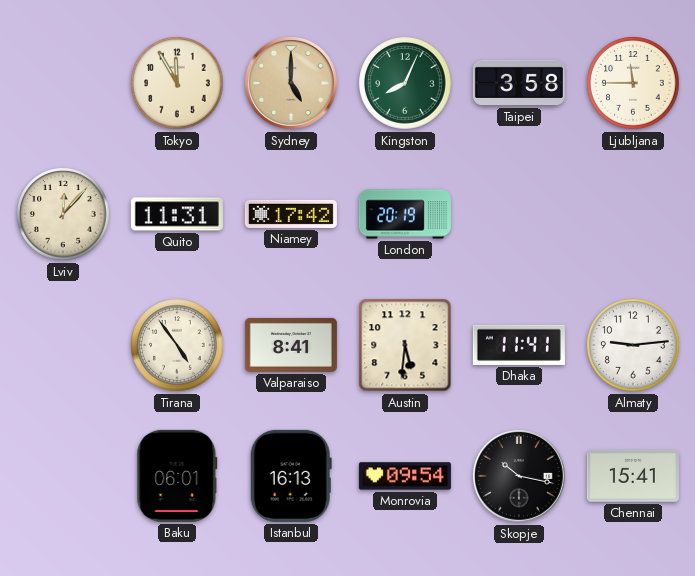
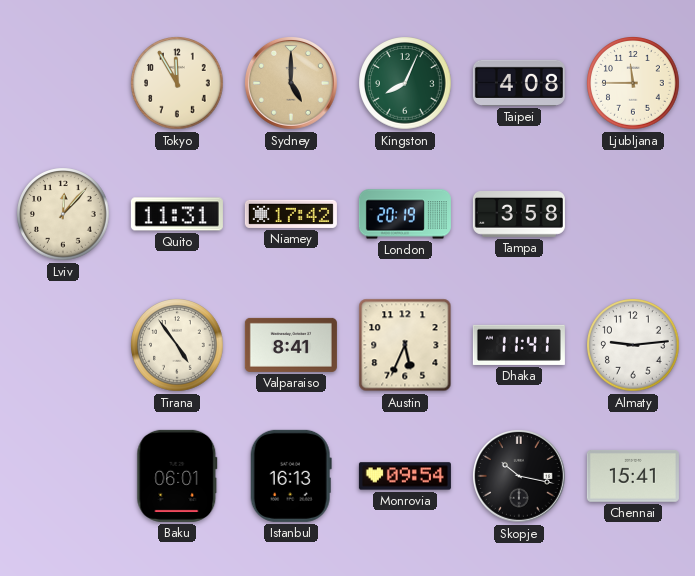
Taipei: 3:58 -> 4:08 (519, 83)
Tampa: none -> 3:58 (519, 215)
Austin: 5:31 -> 5:34 (405, 345)
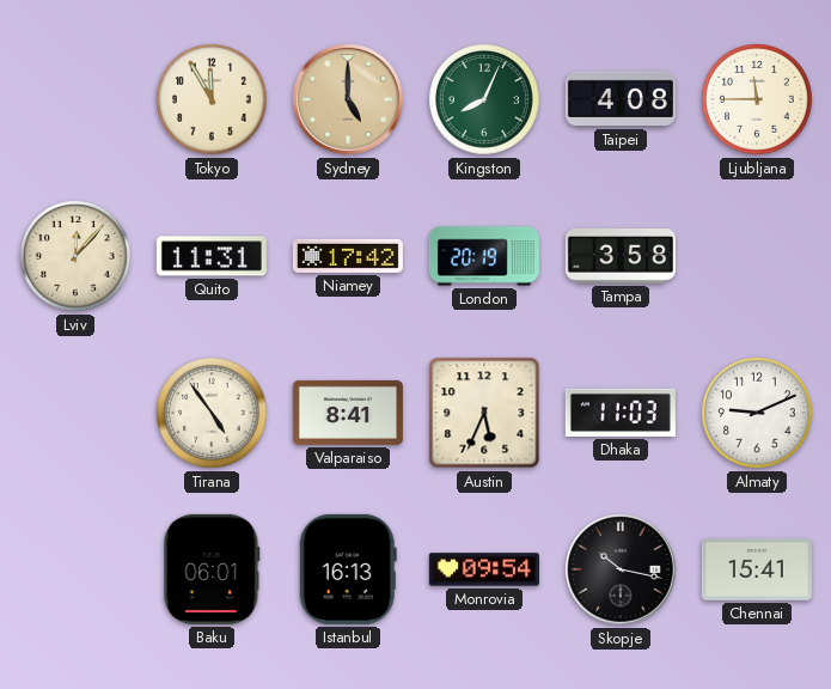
Dhaka: 11:41 -> 11:03 (621, 413)
Almaty: 9:14 -> 9:11 (757, 413)
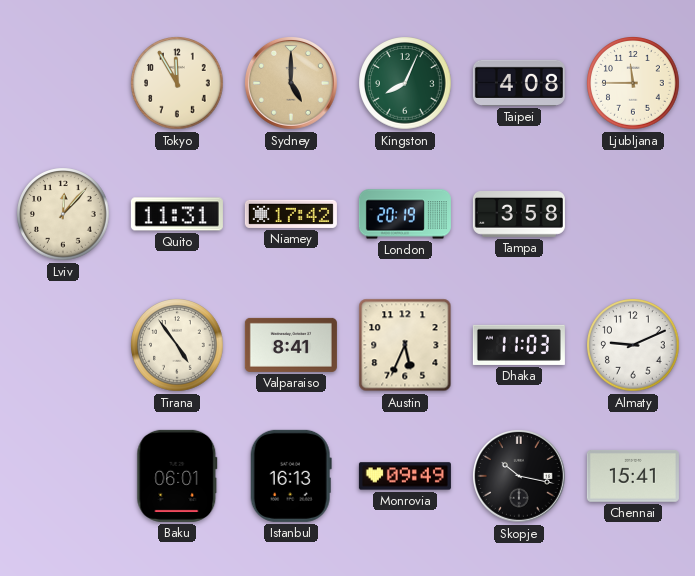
Monrovia: 09:54 -> 09:49 (405, 476)
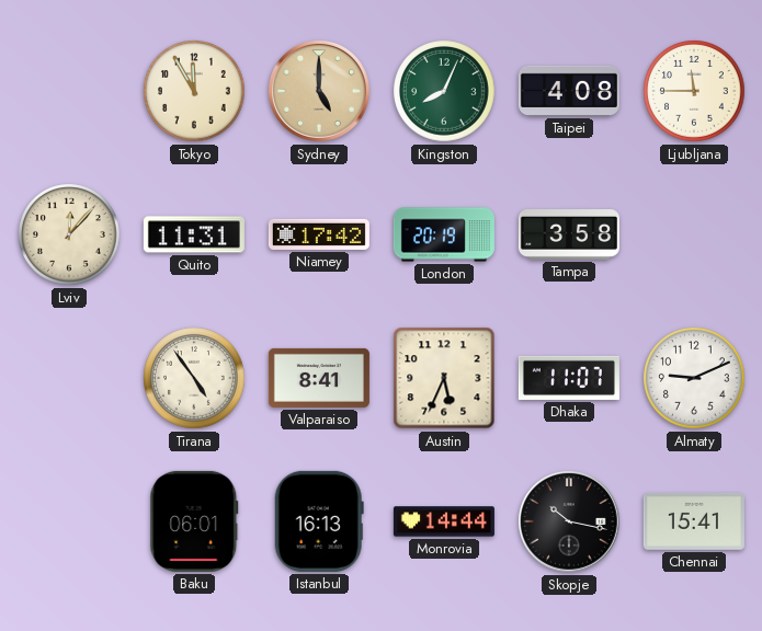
Dhaka: 11:03 -> 11:07 (569, 378)
Monrovia: 09:49 -> 14:44 (444, 521)
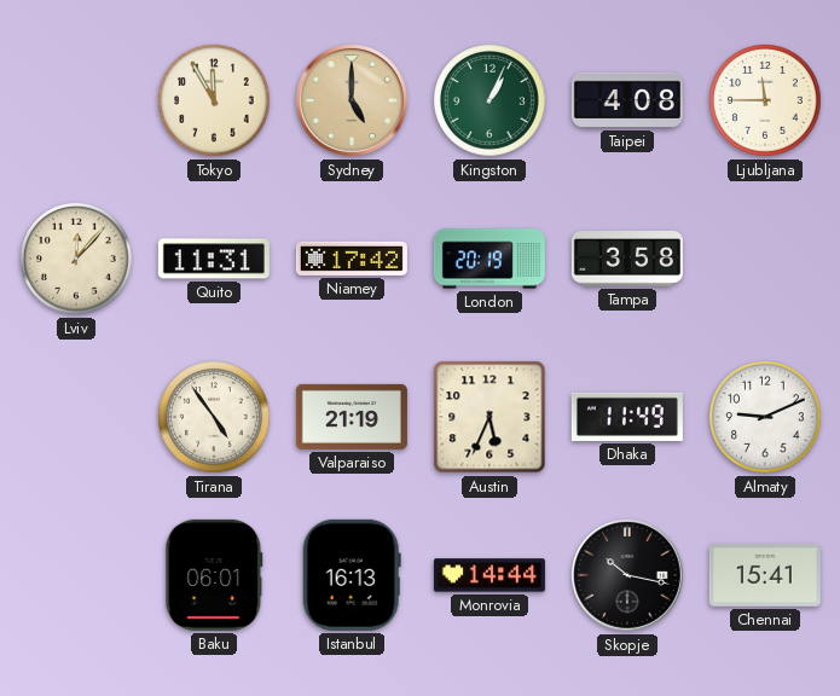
Kingston: 8:04 -> 1:04 (489, 100)
Valparaiso: 8:41 -> 21:19 (352, 417)
Dhaka: 11:07 -> 11:49 (627, 417)
